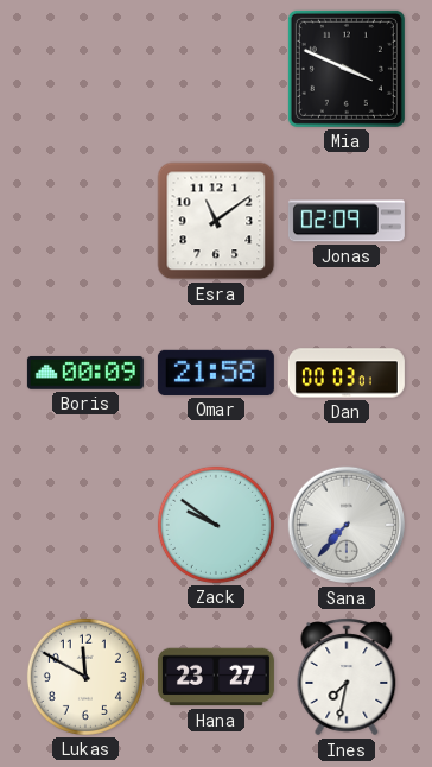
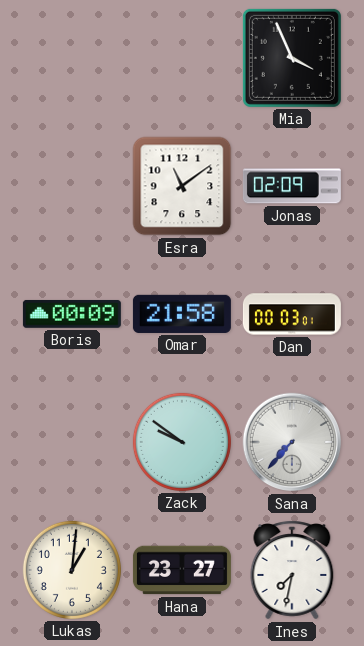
Mia: 3:49 -> 3:56 (292, 58)
Lukas: 11:50 -> 1:01 (72, 570)
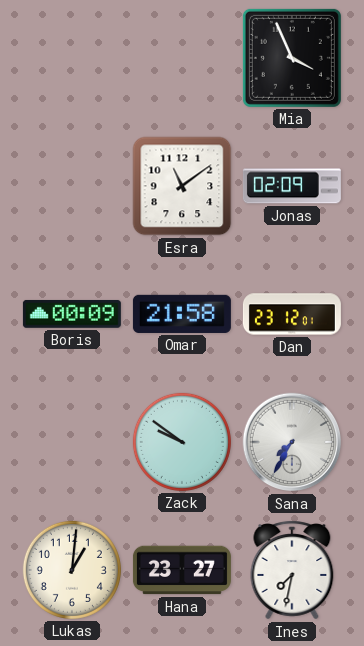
Dan: 00:03 -> 23:12 (292, 314)
Sana: 7:37 -> 7:35 (292, 442)
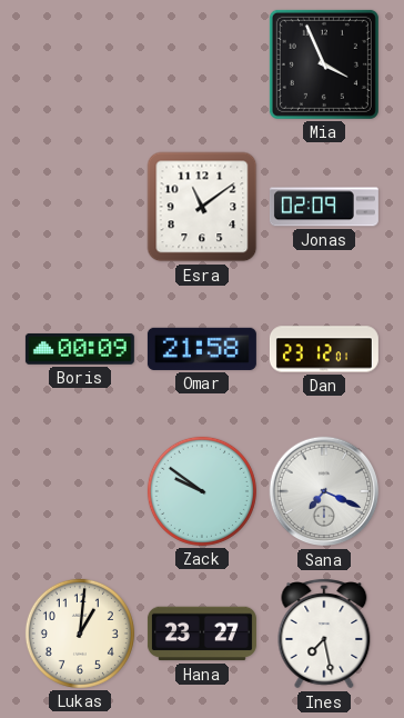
Sana: 7:35 -> 7:19 (324, 491)
Ines: 7:32 -> 7:28 (324, 634)
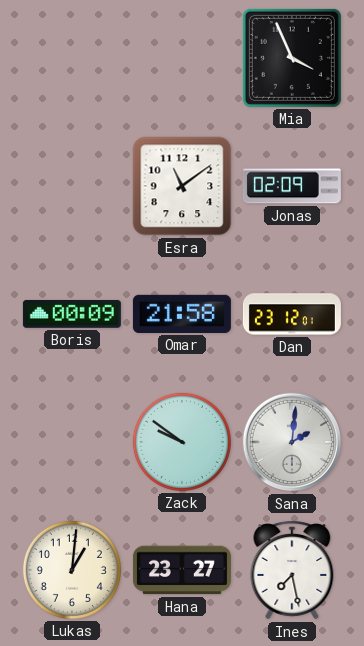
Sana: 7:19 -> 2:01 (292, 442)
